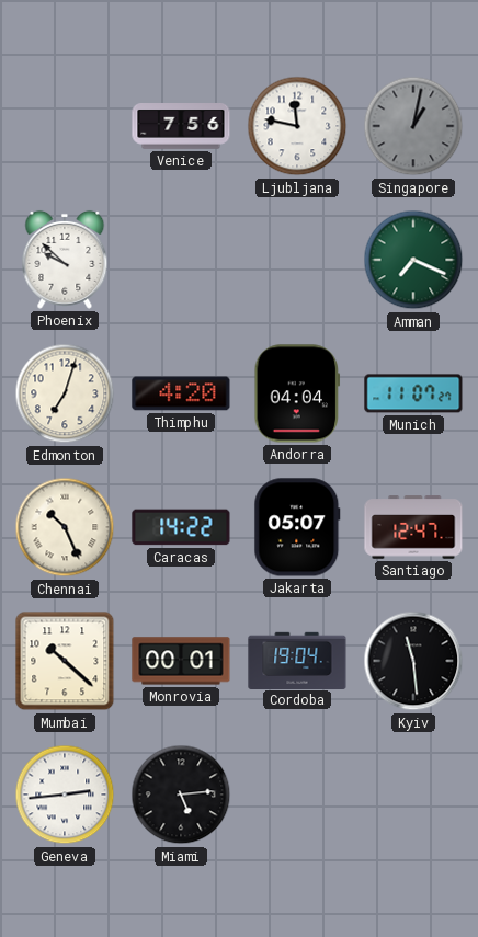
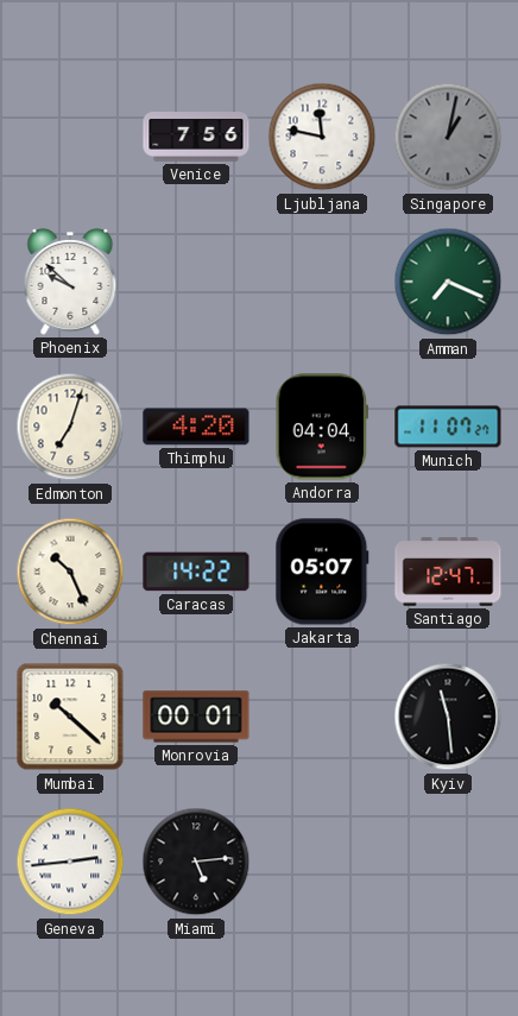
Cordoba: 19:04 -> none (297, 660)
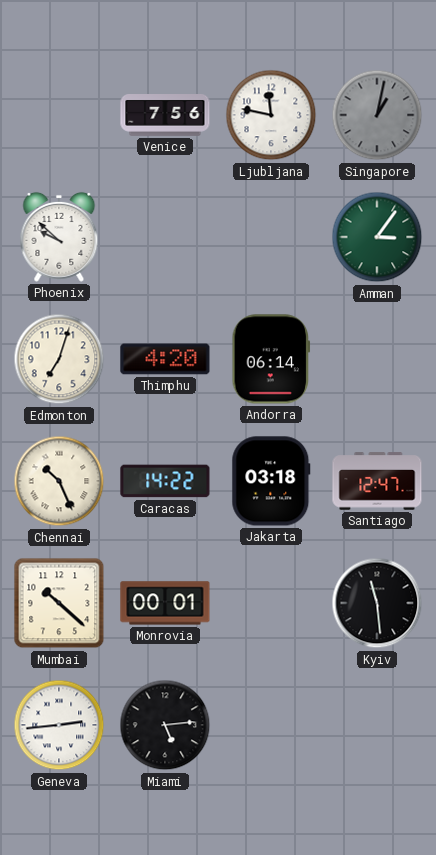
Amman: 7:19 -> 3:06 (377, 237)
Andorra: 04:04 -> 06:14 (271, 359)
Munich: 11:07 -> none (448, 427)
Jakarta: 05:07 -> 03:18 (271, 481)
